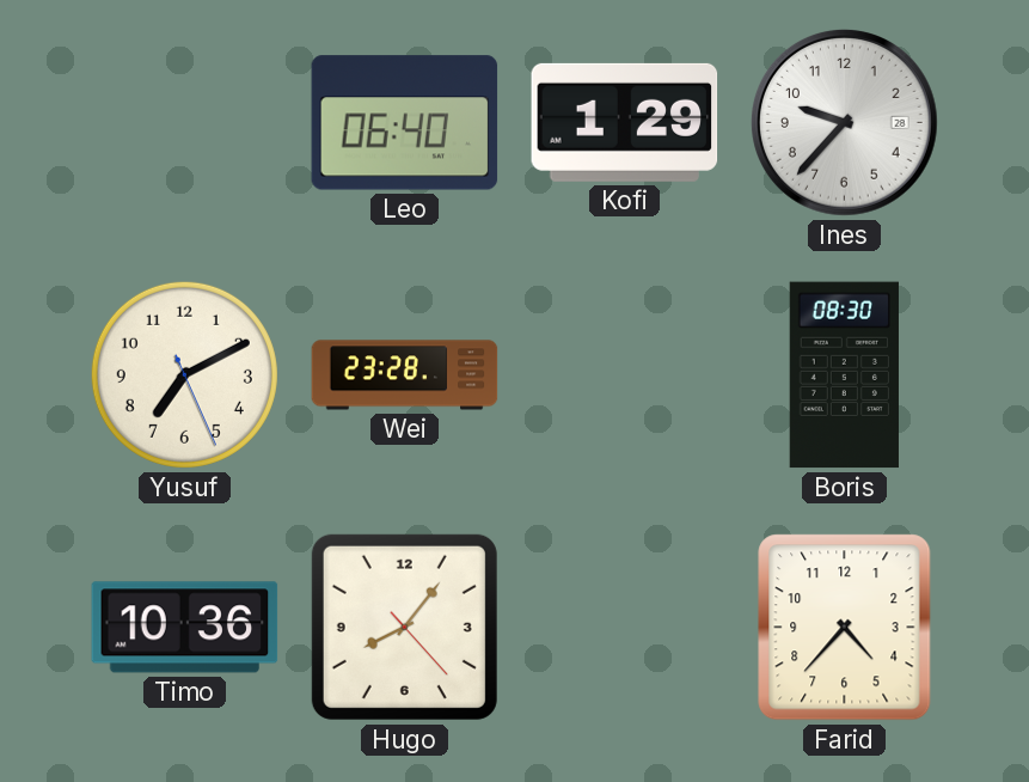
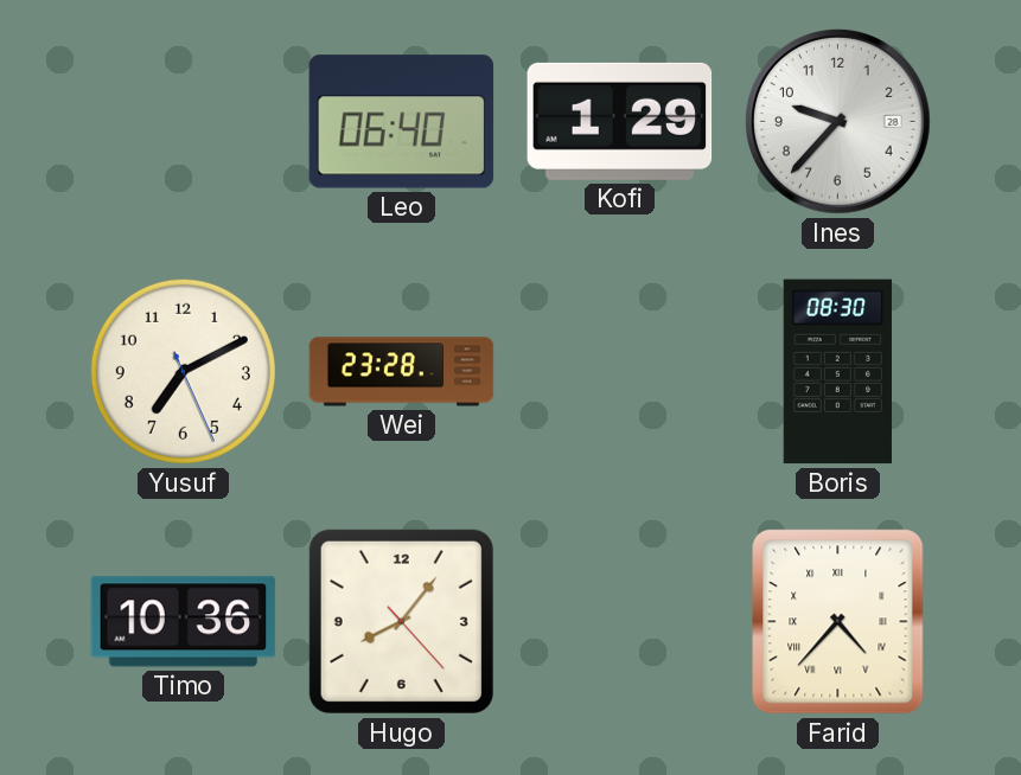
Farid numerals: Arabic -> Roman (838, 622)
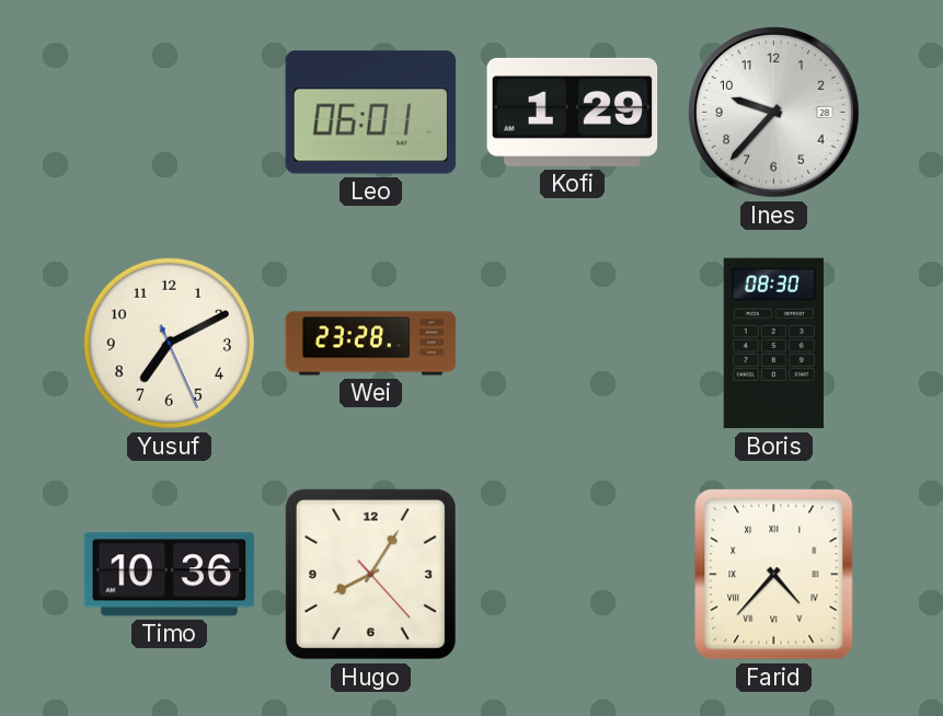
Leo: 06:40 -> 06:01 (371, 113)
Hugo: 8:06 -> 8:05 (370, 574)
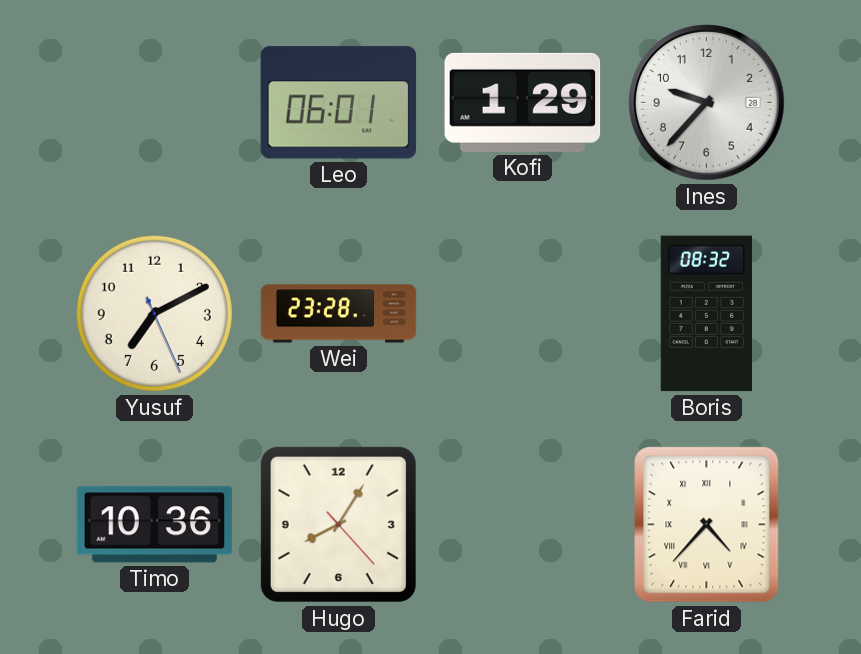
Boris: 08:30 -> 08:32 (706, 314)
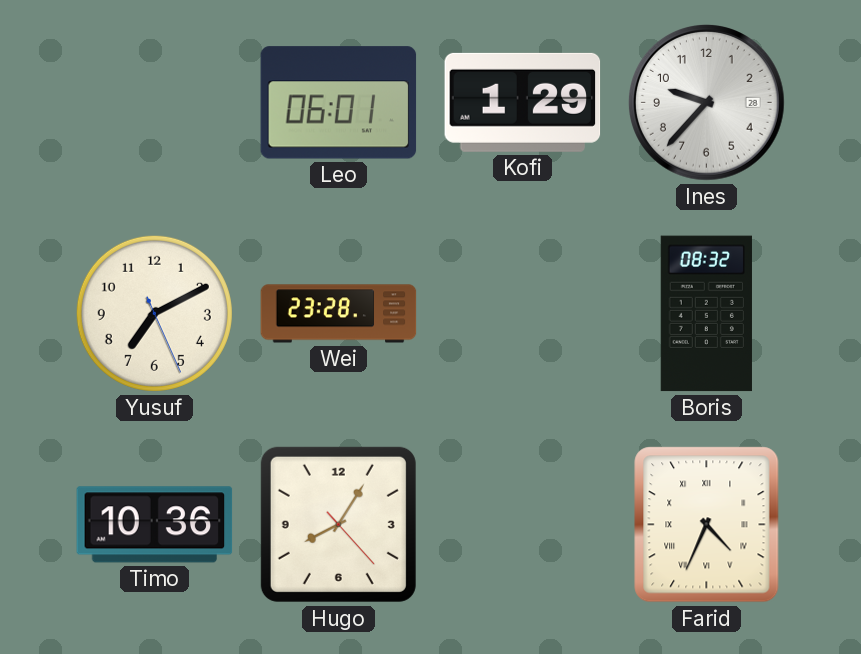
Farid: 4:37 -> 4:34 (707, 525)
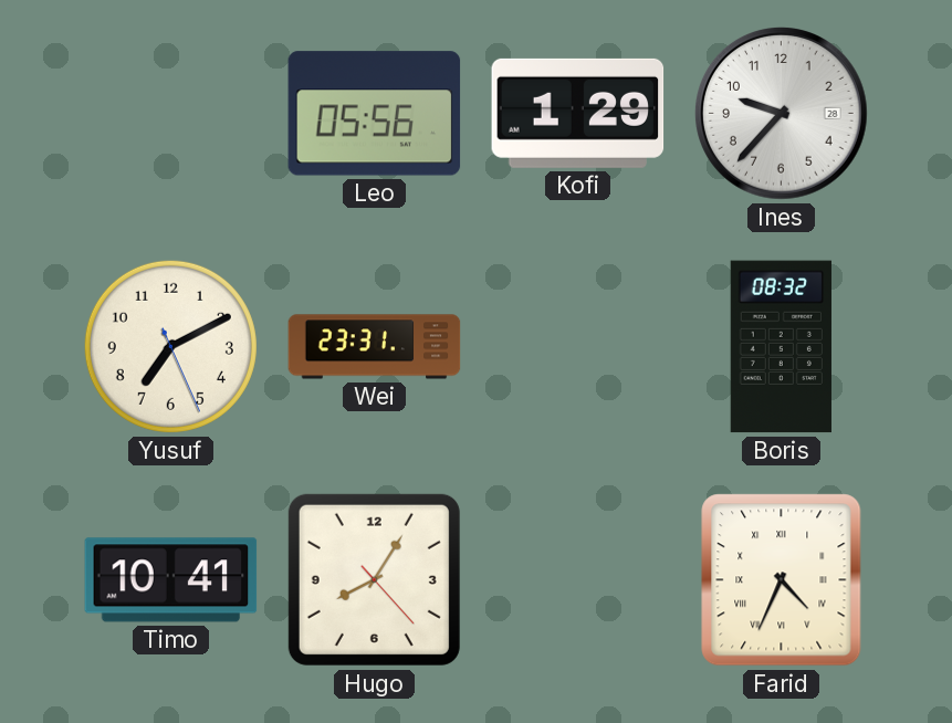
Leo: 06:01 -> 05:56 (375, 114)
Wei: 23:28 -> 23:31 (375, 347)
Timo: 10:36 -> 10:41 (171, 580)
